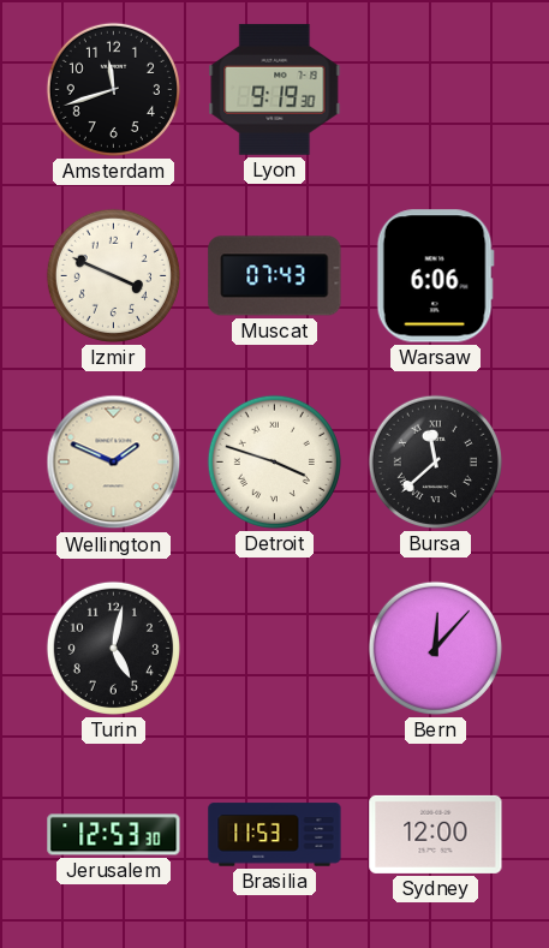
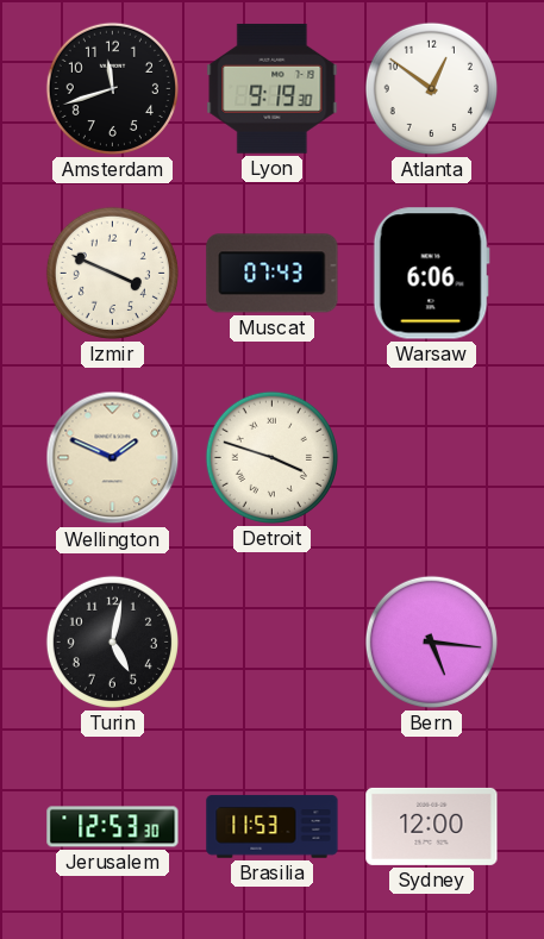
Atlanta: none -> 12:51 (431, 88)
Bursa: 11:38 -> none (435, 461)
Bern: 12:07 -> 5:16 (431, 641)
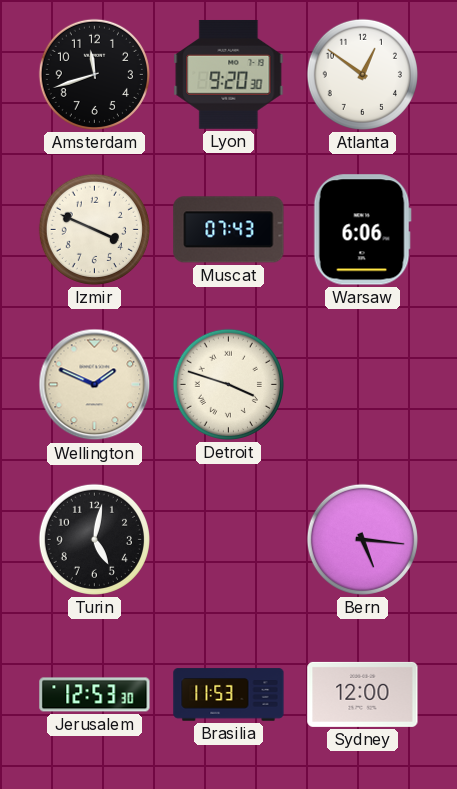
Lyon: 9:19 -> 9:20 (229, 74)
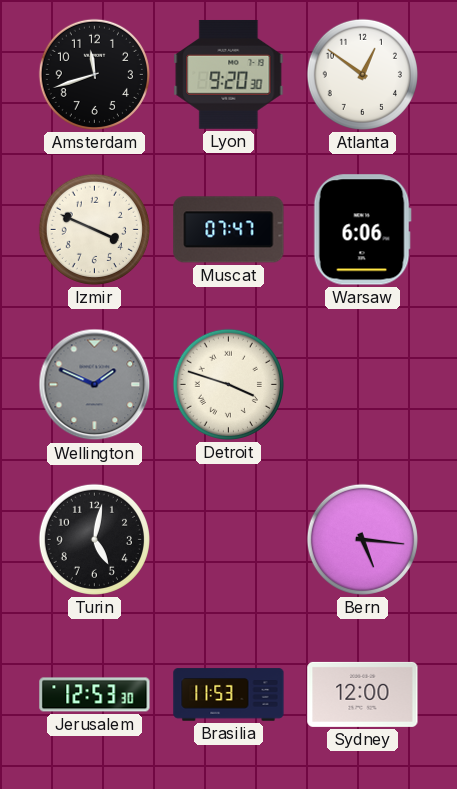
Muscat: 07:43 -> 07:47 (229, 230)
Wellington dial: cream -> grey (95, 385)
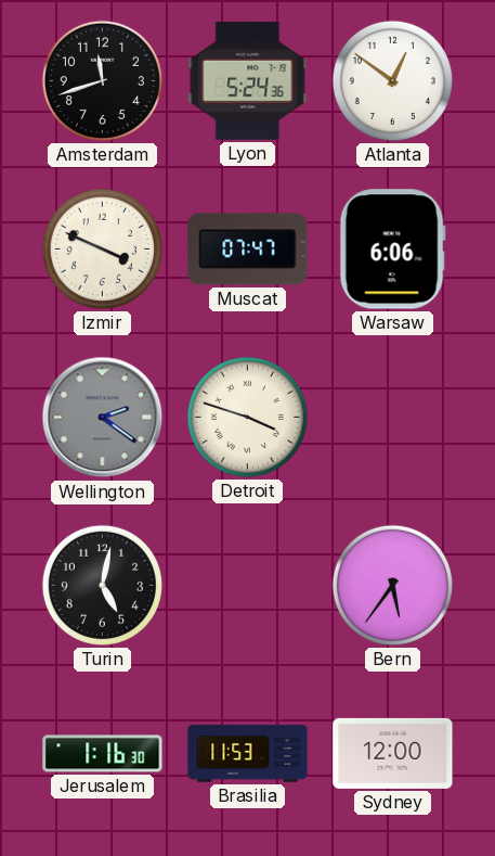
Lyon: 9:20 -> 5:24 (248, 80)
Wellington: 1:49 -> 2:21 (103, 418)
Bern: 5:16 -> 5:36 (392, 585)
Jerusalem: 12:53 -> 1:16 (103, 754)
